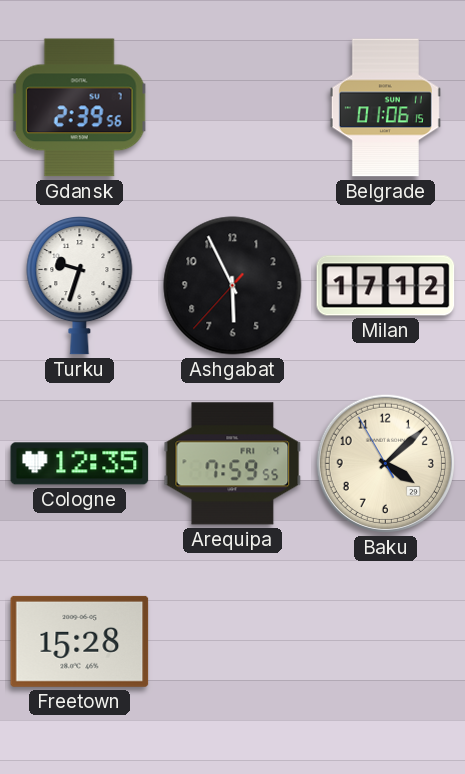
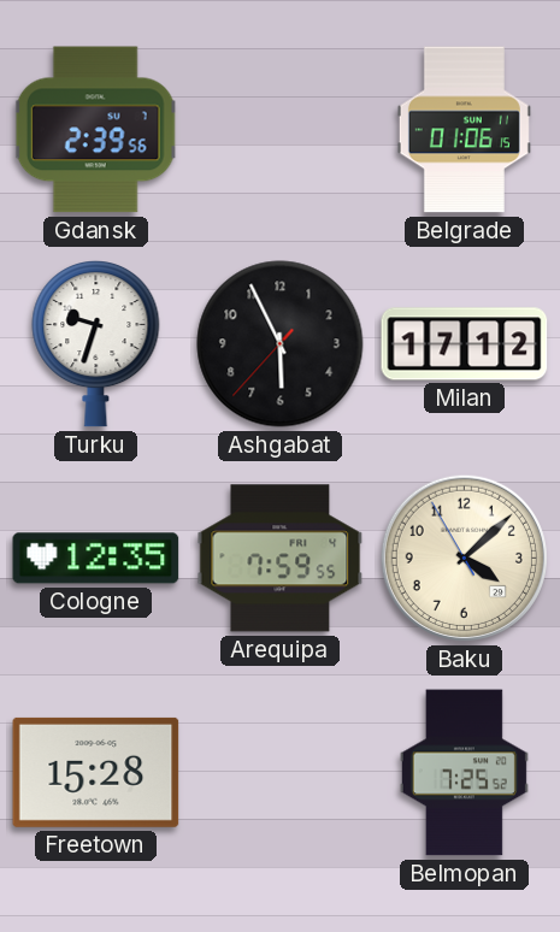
Belmopan: none -> 7:25 (464, 773)
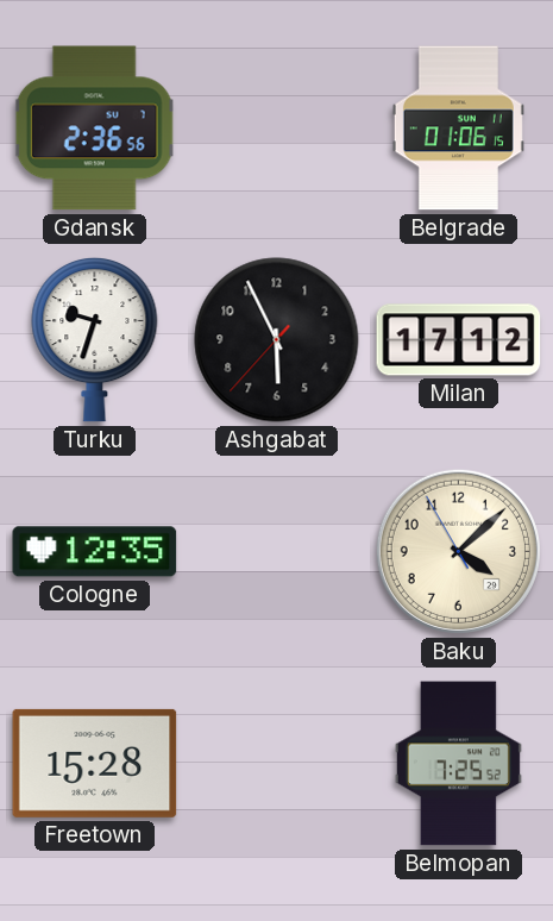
Gdansk: 2:39 -> 2:36 (94, 129)
Arequipa: 7:59 -> none (281, 559)
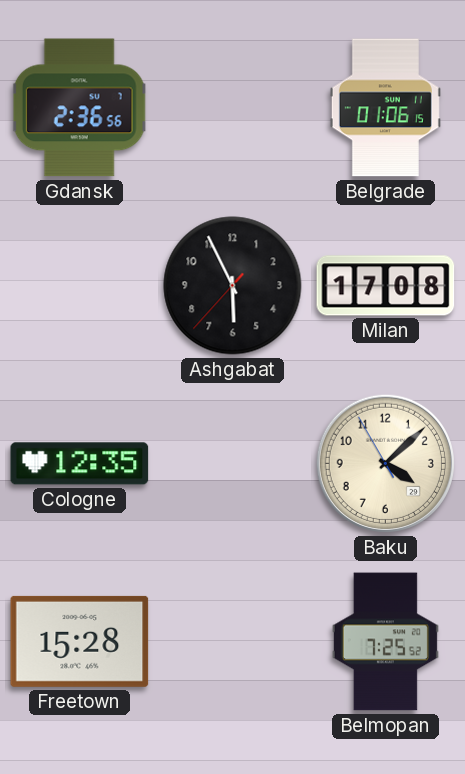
Turku: 9:33 -> none (95, 340)
Milan: 17:12 -> 17:08 (386, 286)
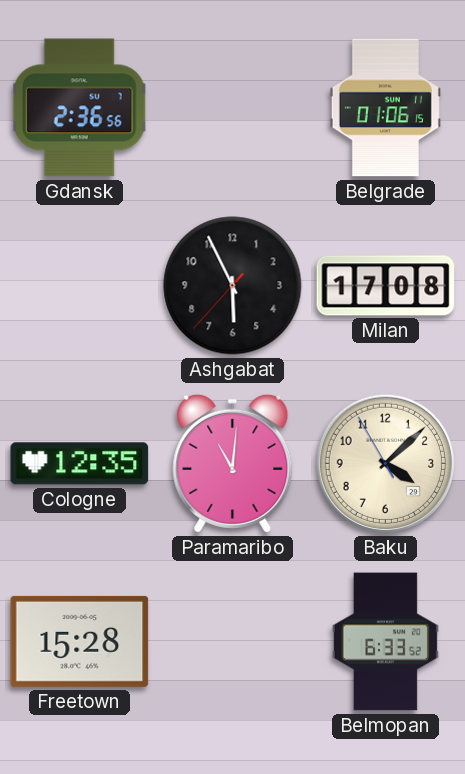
Paramaribo: none -> 11:01 (233, 463)
Belmopan: 7:25 -> 6:33 (385, 642)
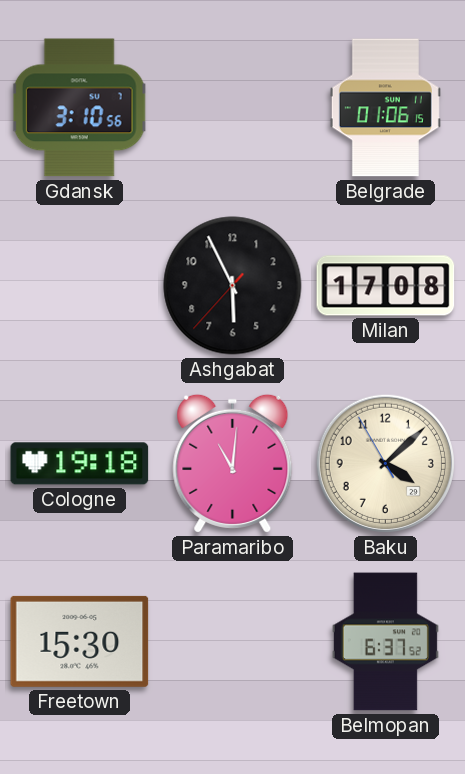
Gdansk: 2:36 -> 3:10 (79, 108)
Cologne: 12:35 -> 19:18 (80, 464)
Freetown: 15:28 -> 15:30 (80, 641)
Belmopan: 6:33 -> 6:37 (385, 642)
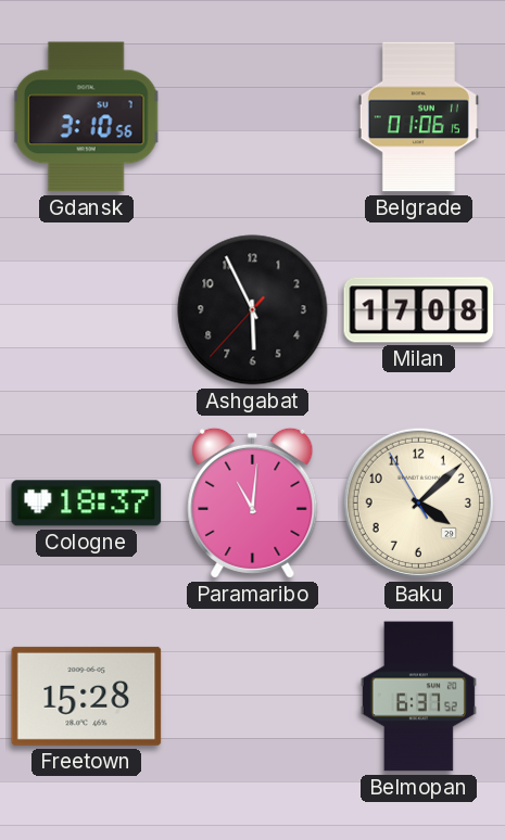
Cologne: 19:18 -> 18:37 (87, 504)
Freetown: 15:30 -> 15:28 (87, 696)
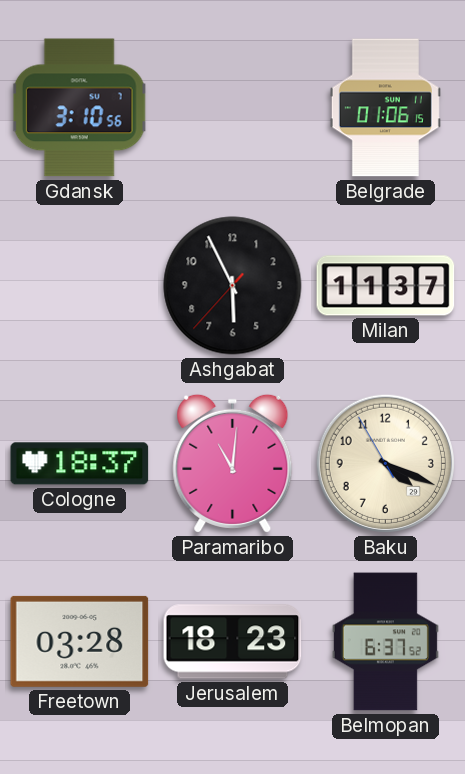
Milan: 17:08 -> 11:37 (386, 286)
Baku: 4:07 -> 4:18 (385, 463)
Freetown: 15:28 -> 03:28 (80, 641)
Jerusalem: none -> 18:23 (233, 642)
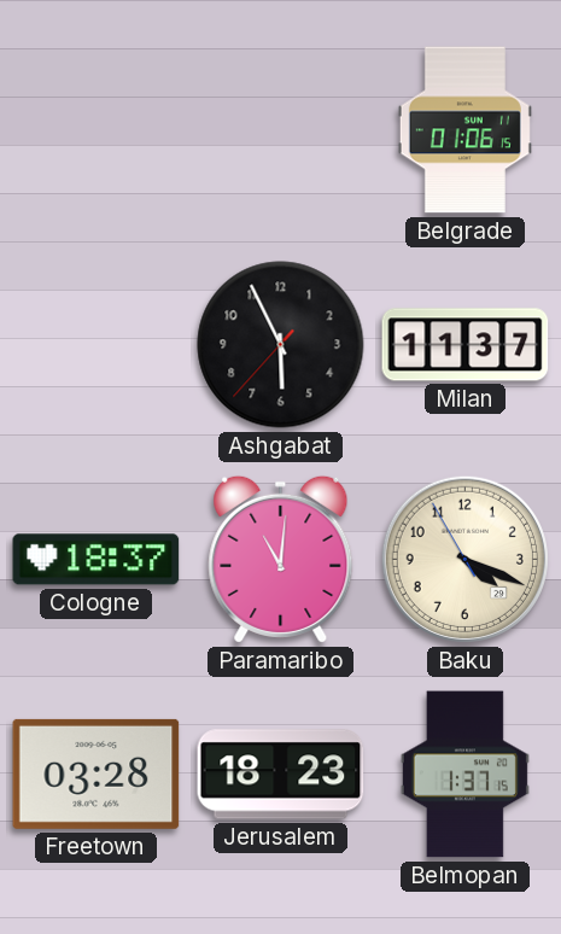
Gdansk: 3:10 -> none (79, 108)
Belmopan: 6:37 -> 1:37 (464, 775)
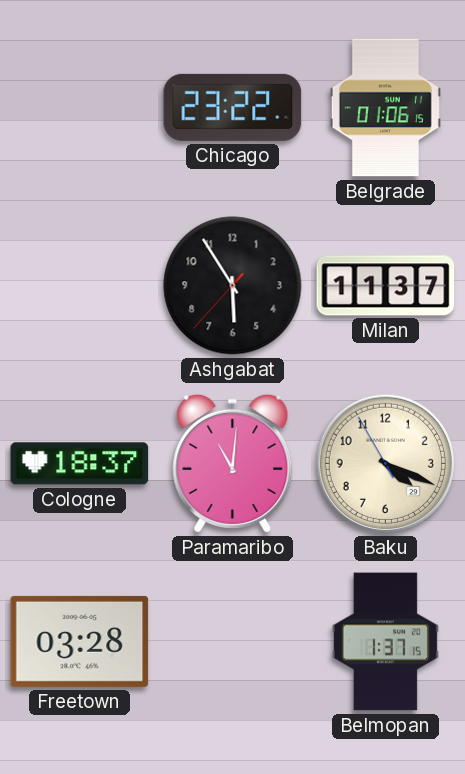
Chicago: none -> 23:22 (233, 107)
Ashgabat: 5:55 -> 5:54 (233, 286)
Jerusalem: 18:23 -> none (281, 775)
